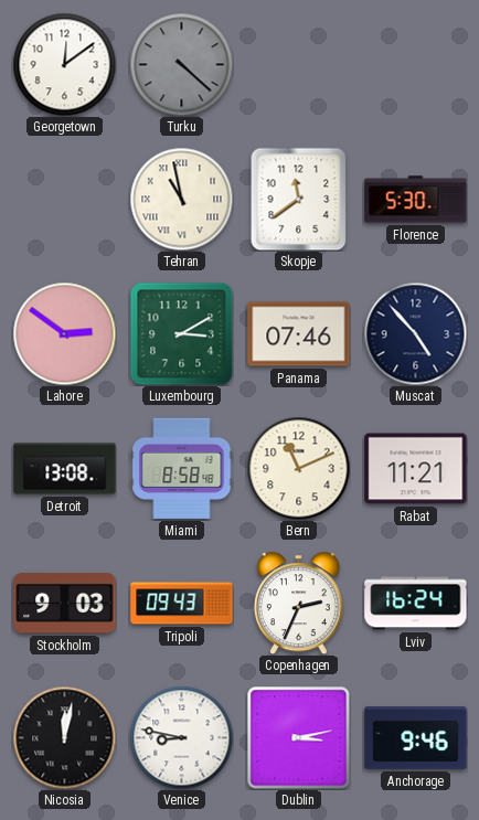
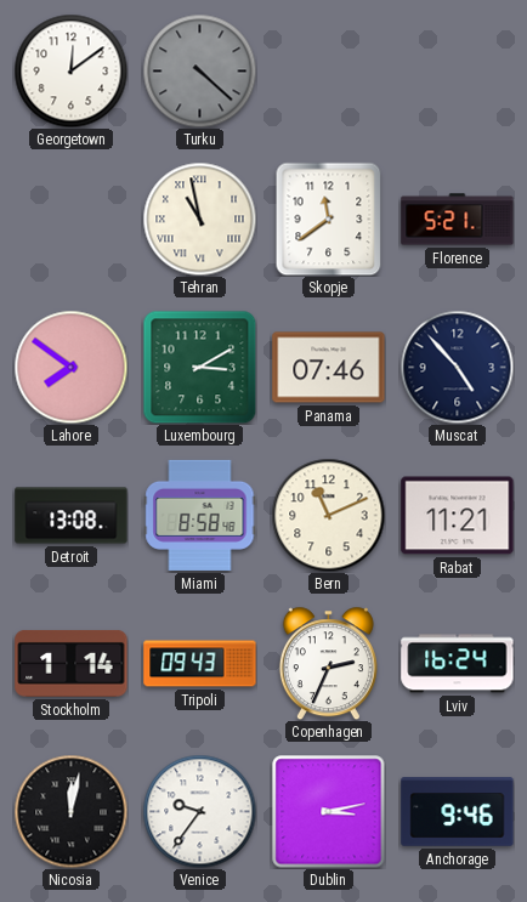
Florence: 5:30 -> 5:21 (458, 220)
Lahore: 2:51 -> 7:51 (70, 367)
Stockholm: 9:03 -> 1:14 (72, 663)
Venice: 8:47 -> 9:36 (199, 811)
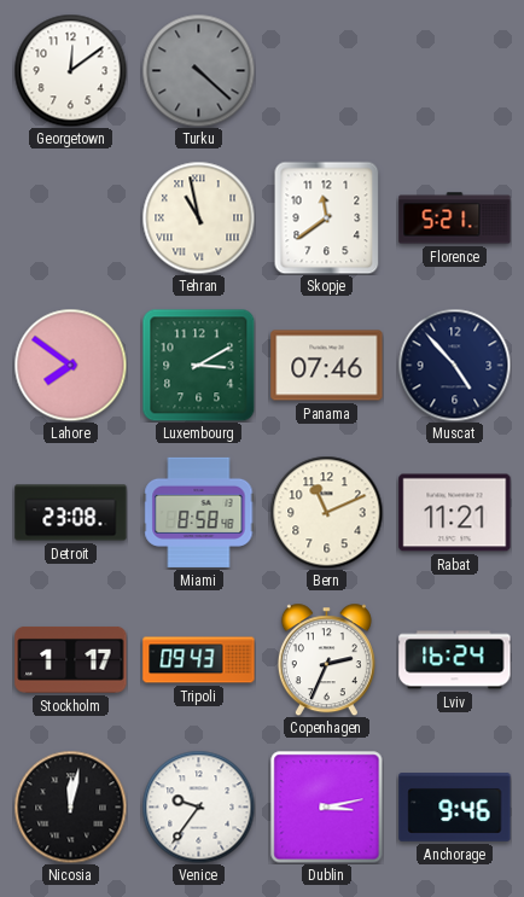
Detroit: 13:08 -> 23:08 (71, 513)
Stockholm: 1:14 -> 1:17 (71, 659)
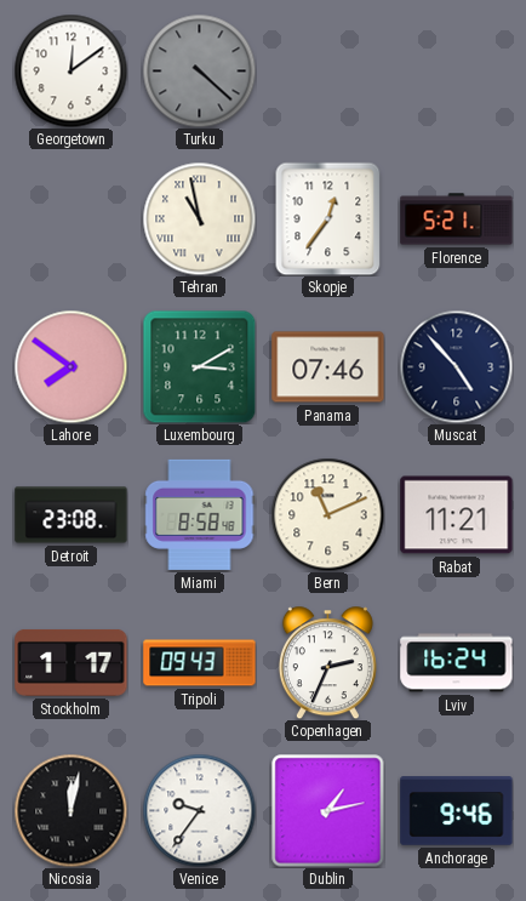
Skopje: 11:39 -> 12:36 (328, 218)
Dublin: 3:13 -> 1:13 (327, 810)
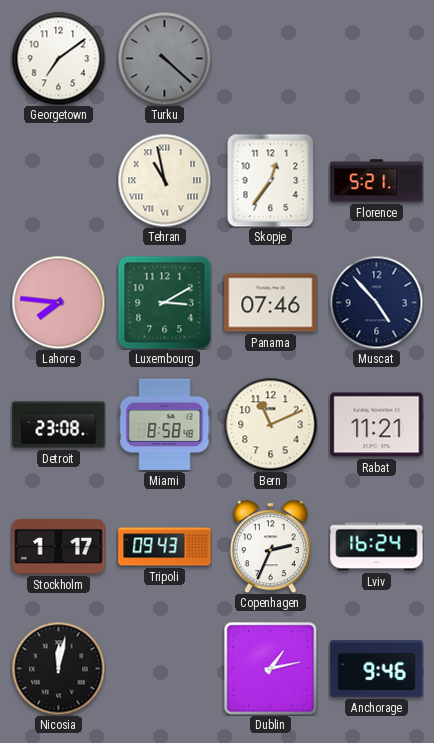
Georgetown: 12:09 -> 7:09 (58, 58)
Lahore: 7:51 -> 7:46 (58, 302)
Venice: 9:36 -> none (199, 810)
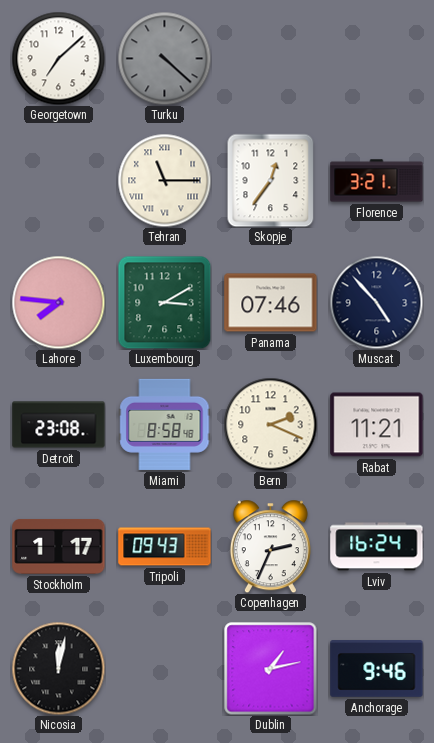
Georgetown: 7:09 -> 7:08 (58, 58)
Tehran: 10:58 -> 11:15 (164, 180)
Florence: 5:21 -> 3:21 (377, 181)
Bern: 11:11 -> 2:19 (270, 424)
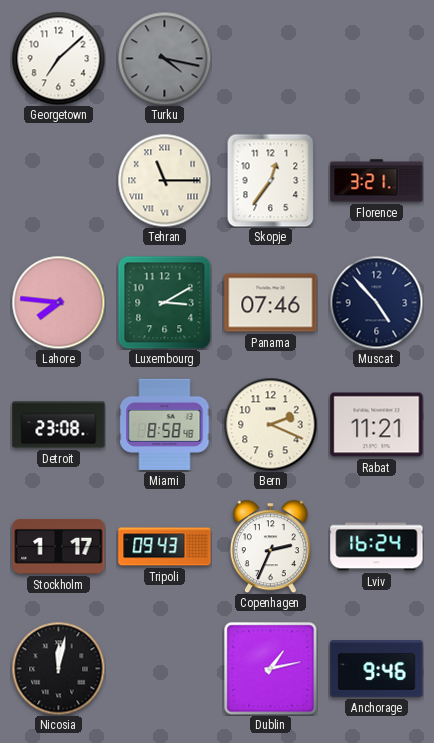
Turku: 4:22 -> 4:17 (164, 58)
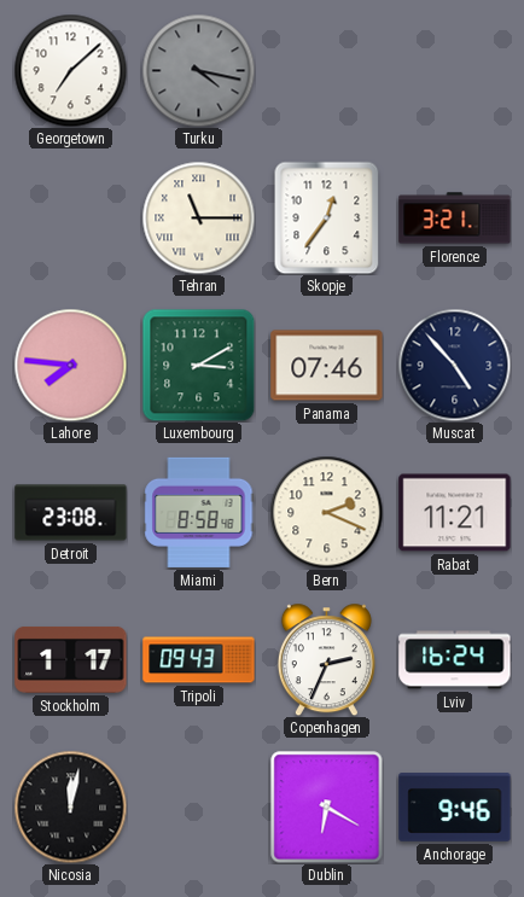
Dublin: 1:13 -> 6:20 (326, 806)
